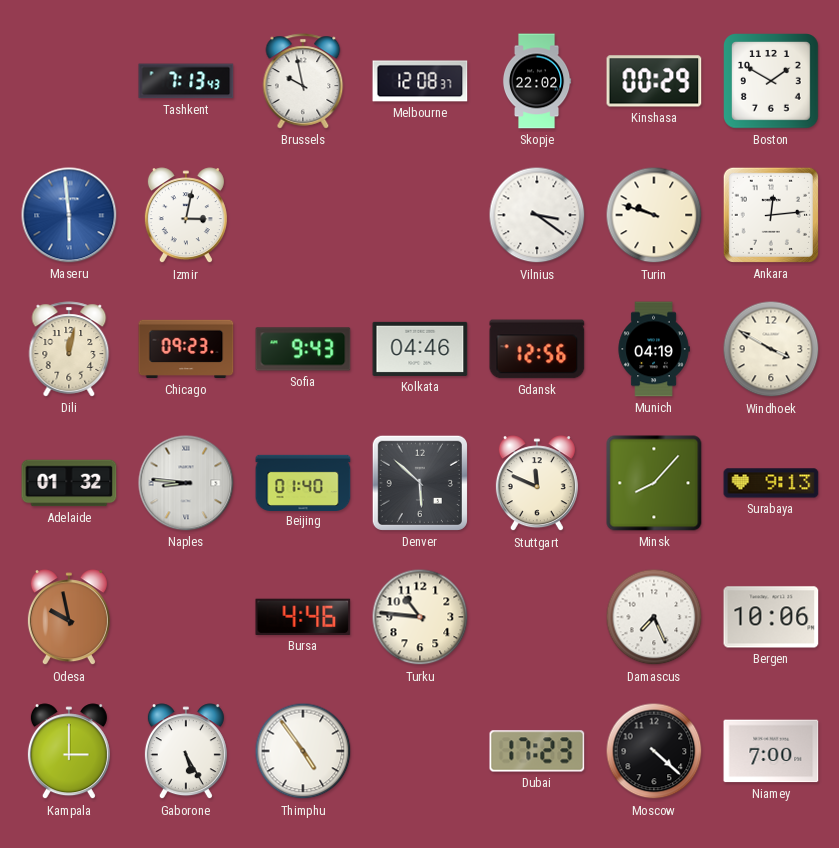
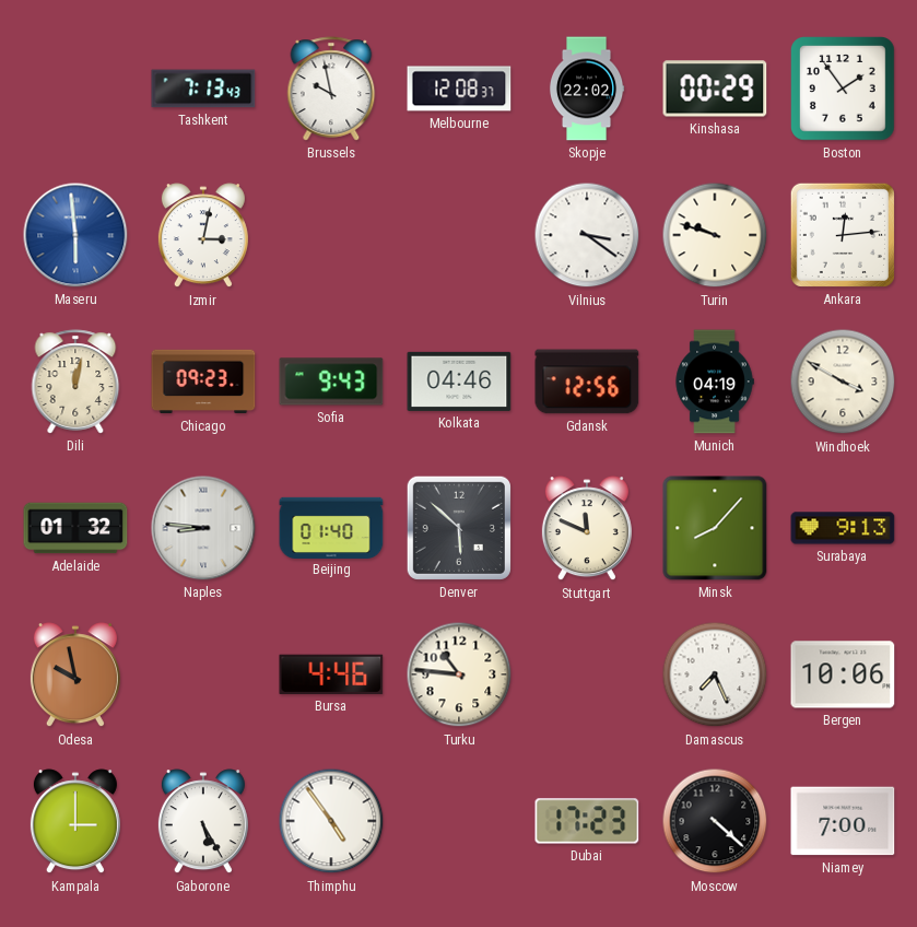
Boston: 1:50 -> 1:54 (843, 89)
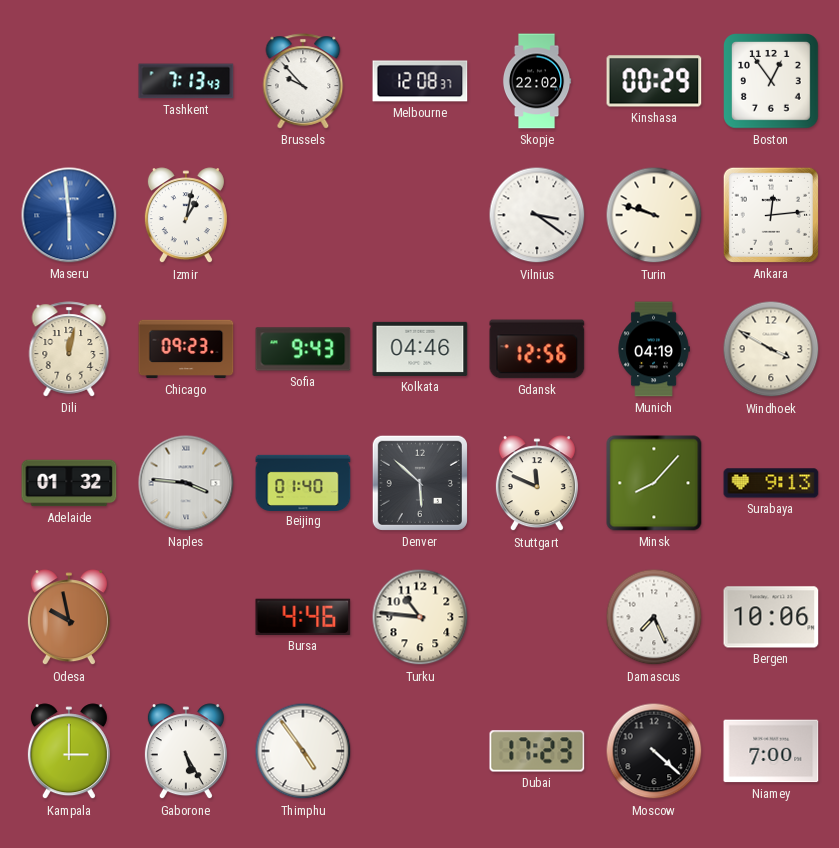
Brussels: 9:58 -> 9:53 (303, 81)
Boston: 1:54 -> 12:54 (771, 81)
Izmir: 3:02 -> 1:02 (186, 216)
Naples: 8:46 -> 3:46 (186, 483)
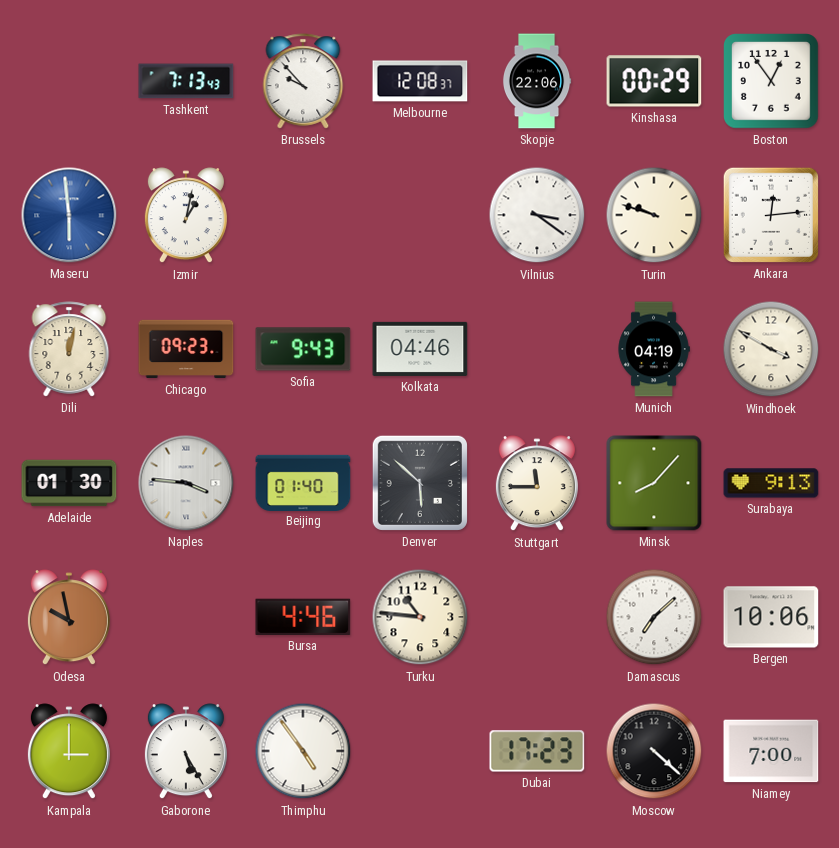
Skopje: 22:02 -> 22:06 (537, 81)
Gdansk: 12:56 -> none (537, 349)
Adelaide: 01:32 -> 01:30 (69, 483)
Stuttgart: 11:49 -> 11:45 (537, 484)
Damascus: 7:26 -> 7:08 (654, 617)
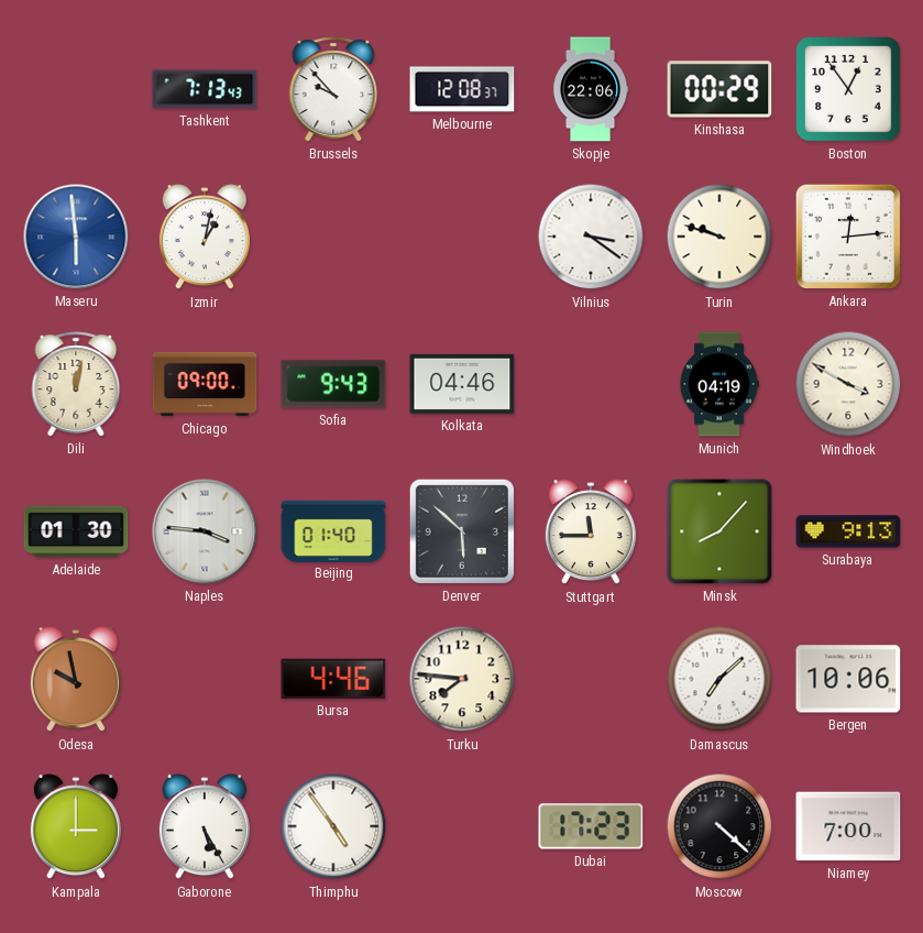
Chicago: 09:23 -> 09:00 (205, 384)
Turku: 10:46 -> 7:46 (462, 679)
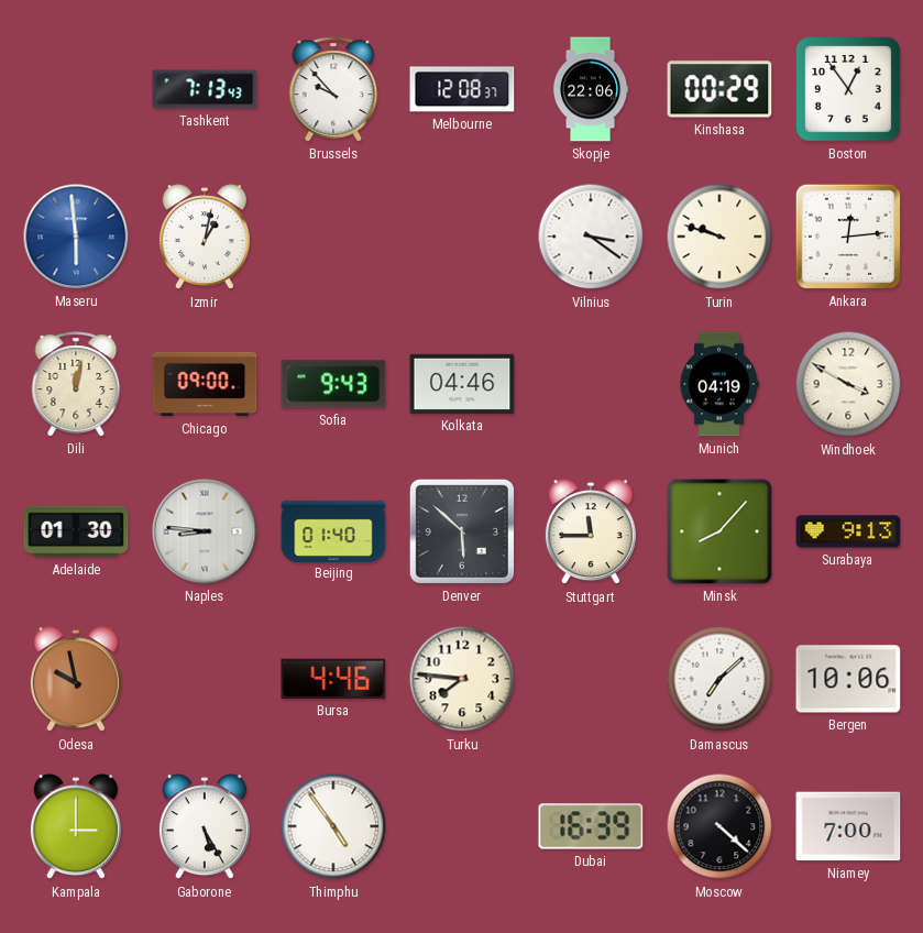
Naples: 3:46 -> 8:46 (205, 531)
Dubai: 17:23 -> 16:39 (591, 826)
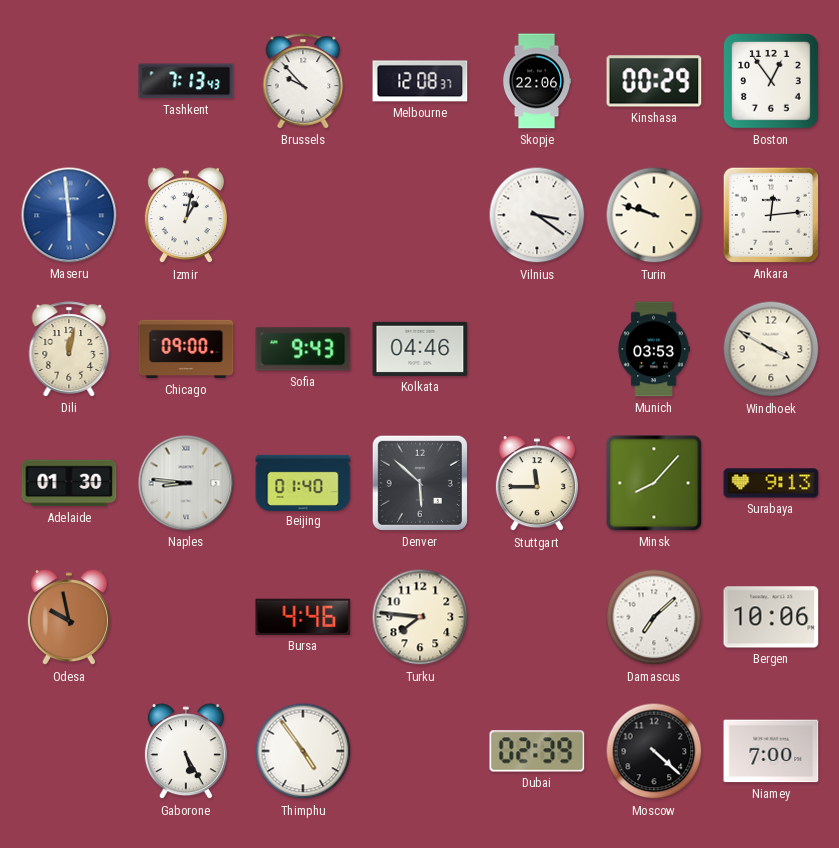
Munich: 04:19 -> 03:53 (654, 349)
Kampala: 3:00 -> none (76, 827)
Dubai: 16:39 -> 02:39 (537, 751)
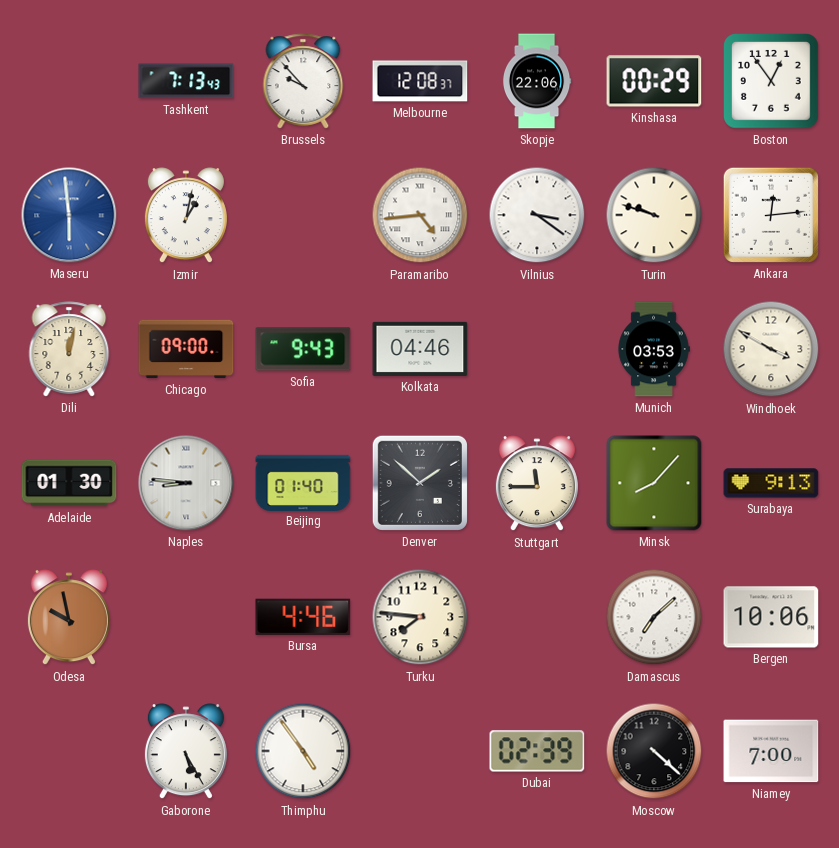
Paramaribo: none -> 4:44 (420, 215)
Denver: 5:52 -> 1:52 (420, 483)
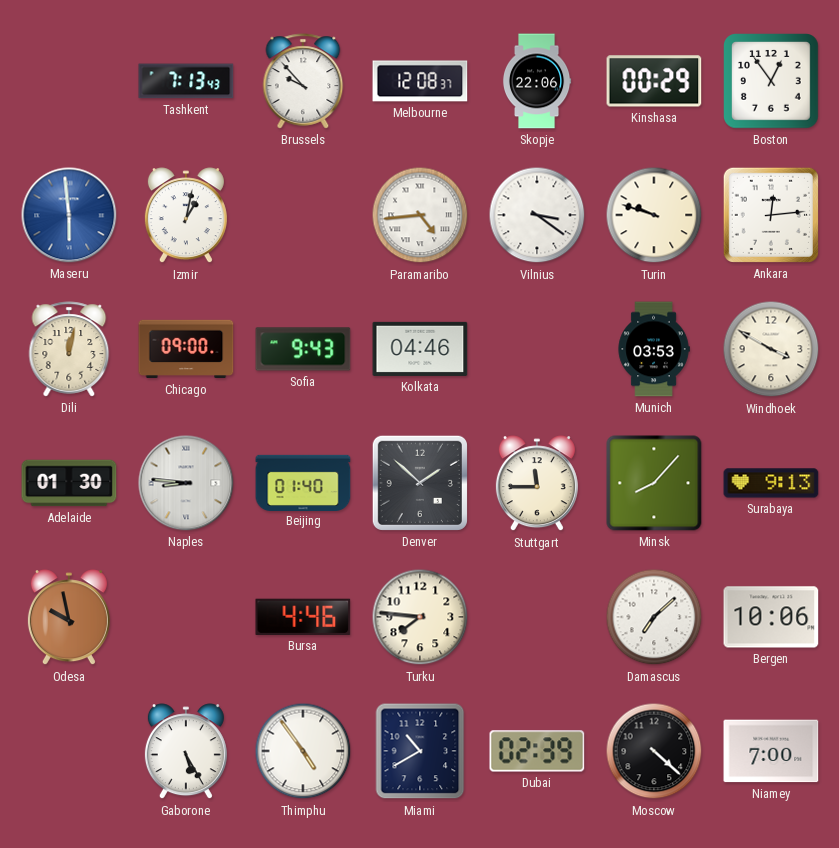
Miami: none -> 10:40 (420, 751)
